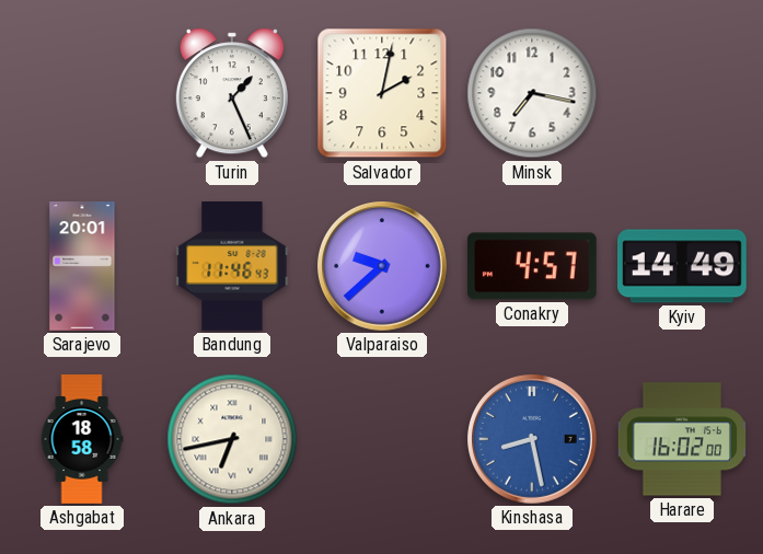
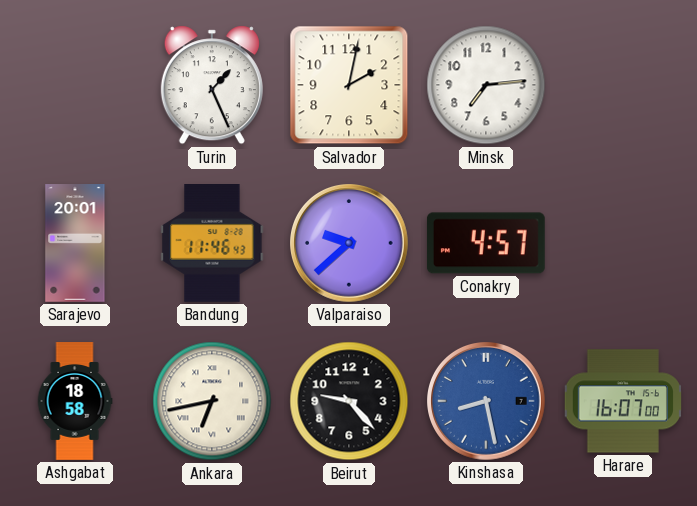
Minsk: 7:17 -> 7:14 (486, 85)
Kyiv: 14:49 -> none (683, 266)
Beirut: none -> 9:23 (349, 401)
Harare: 16:02 -> 16:07 (622, 401)
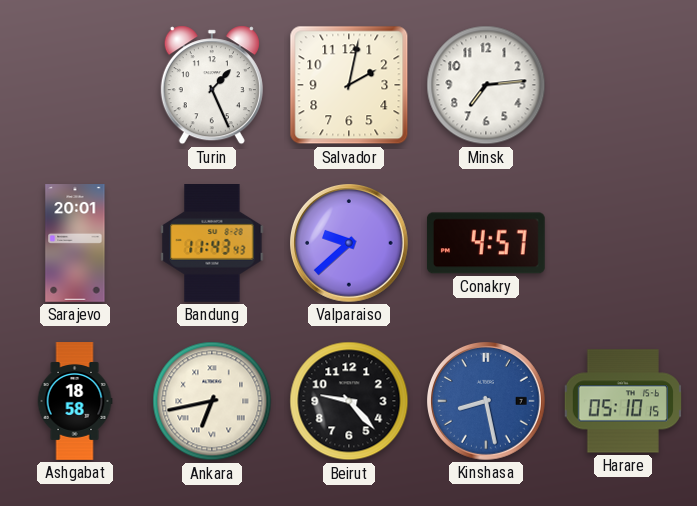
Bandung: 11:46 -> 11:43 (212, 244)
Harare: 16:07 -> 05:10 (622, 401)
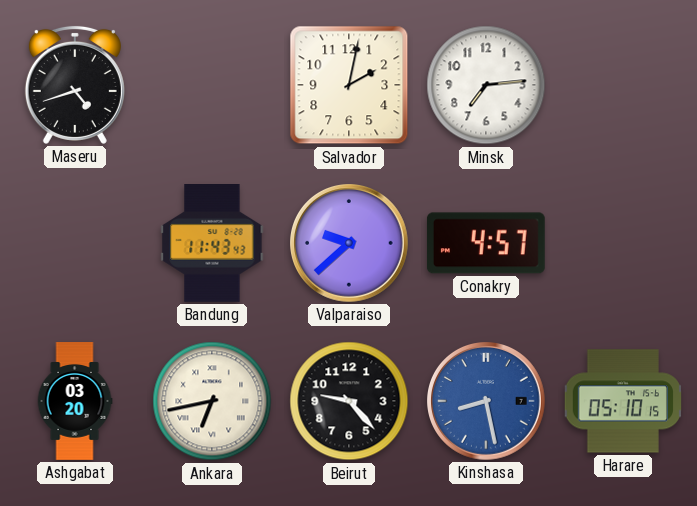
Maseru: none -> 4:42 (75, 85)
Turin: 1:26 -> none (212, 85)
Sarajevo: 20:01 -> none (75, 243)
Ashgabat: 18:58 -> 03:20 (75, 401)
